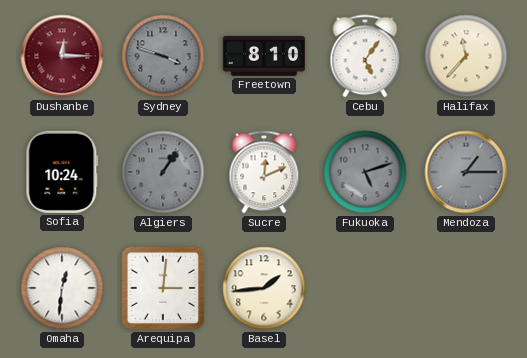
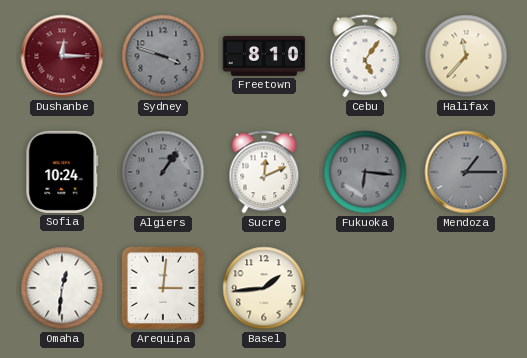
Fukuoka: 5:12 -> 6:16 (365, 172)
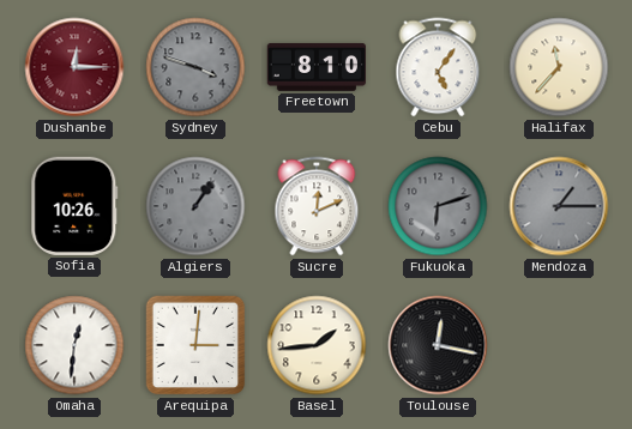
Sofia: 10:24 -> 10:26 (74, 206)
Fukuoka: 6:16 -> 6:12 (438, 206)
Toulouse: none -> 12:17 (438, 345)
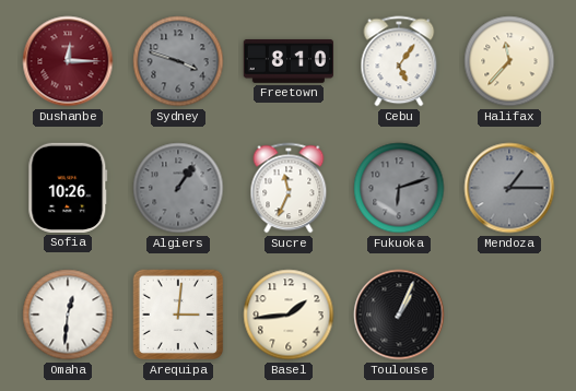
Sucre: 12:11 -> 11:34 (289, 188)
Toulouse: 12:17 -> 1:04 (399, 315)
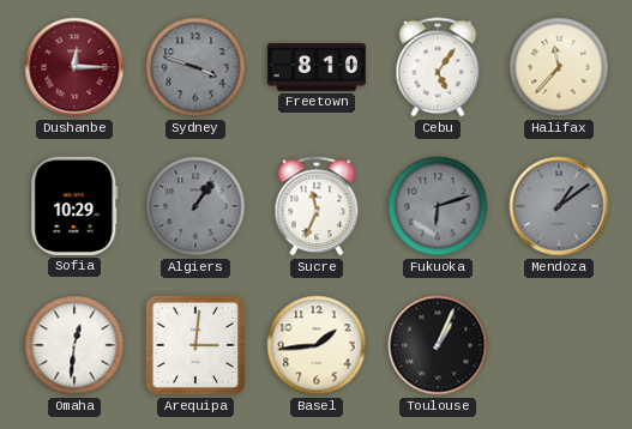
Sofia: 10:26 -> 10:29 (74, 206)
Mendoza: 1:15 -> 1:09 (559, 206)
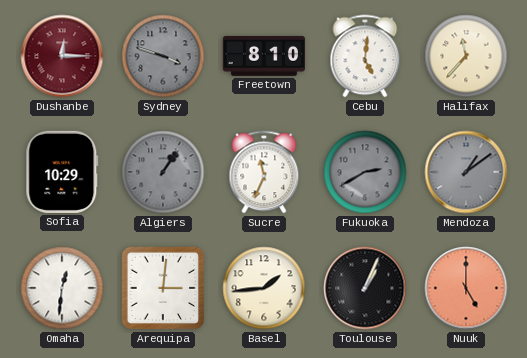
Cebu: 5:06 -> 5:01 (365, 56)
Fukuoka: 6:12 -> 2:40 (365, 172)
Nuuk: none -> 5:00 (466, 288)
